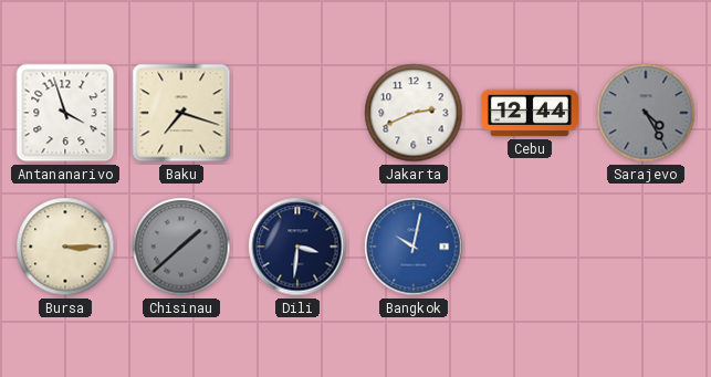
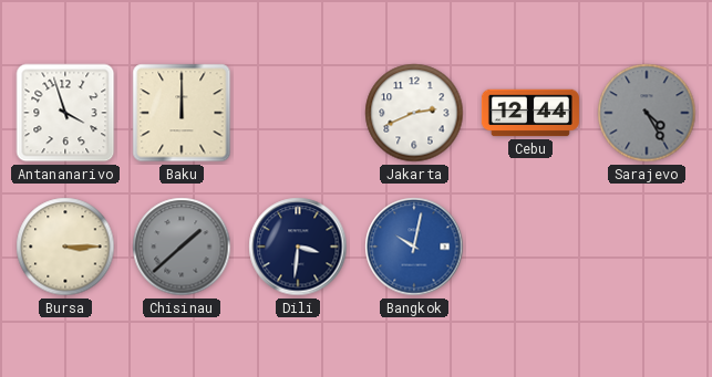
Baku: 7:18 -> 12:00 (182, 113)
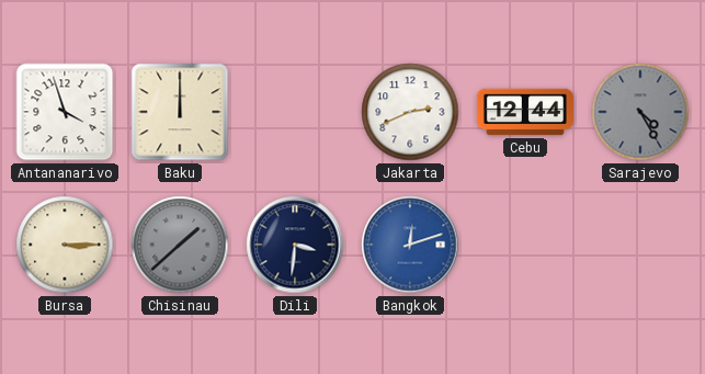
Bangkok: 10:02 -> 12:12 (410, 245)
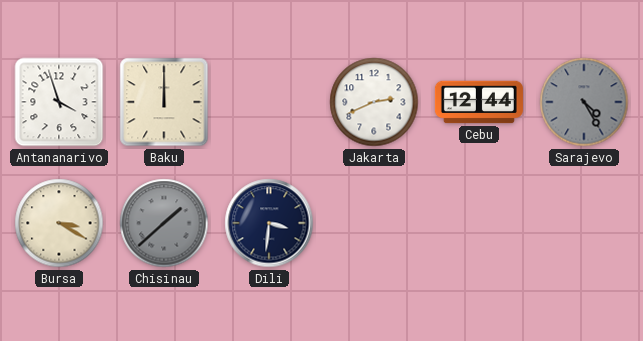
Bursa: 3:15 -> 3:20 (59, 223)
Bangkok: 12:12 -> none (410, 245)
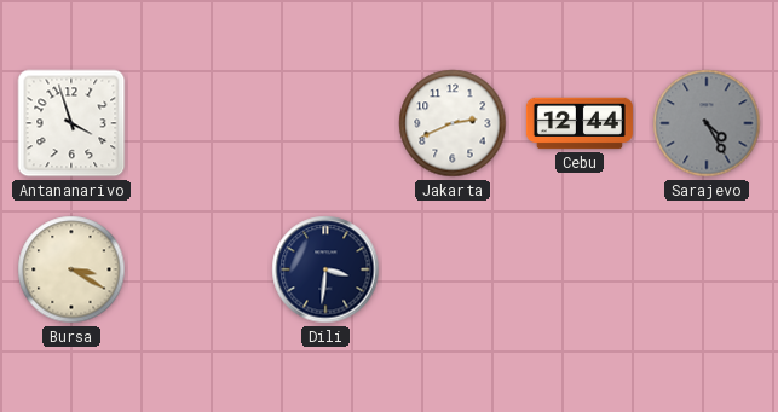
Baku: 12:00 -> none (164, 102)
Chisinau: 1:38 -> none (164, 223)
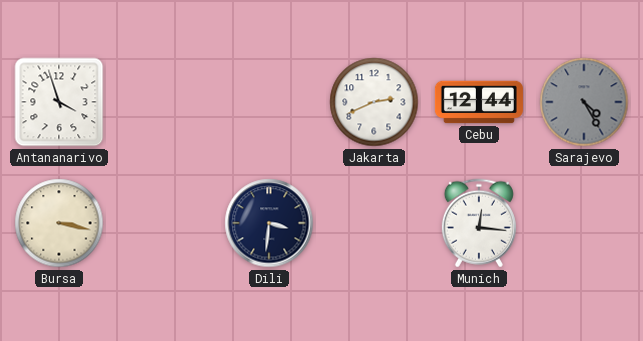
Bursa: 3:20 -> 3:17 (59, 223)
Munich: none -> 12:16 (479, 223)
